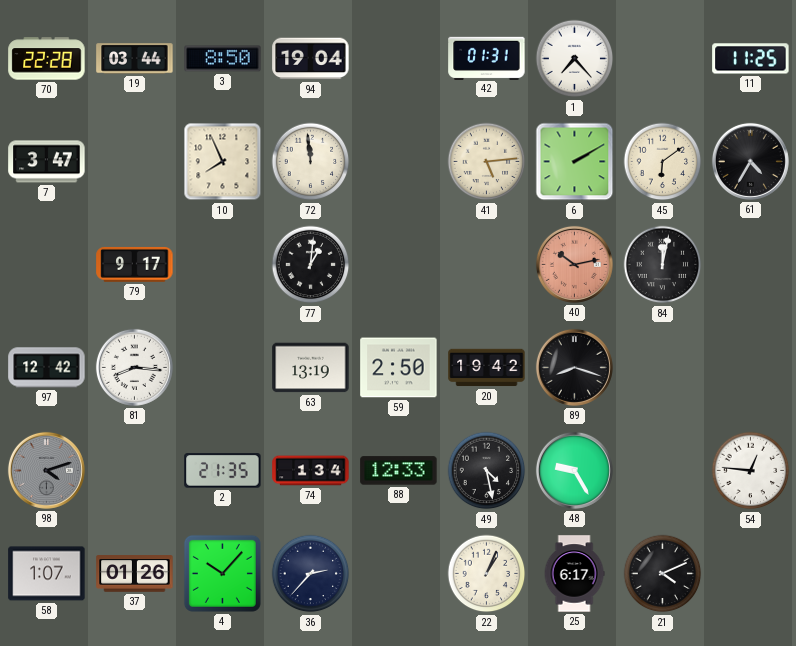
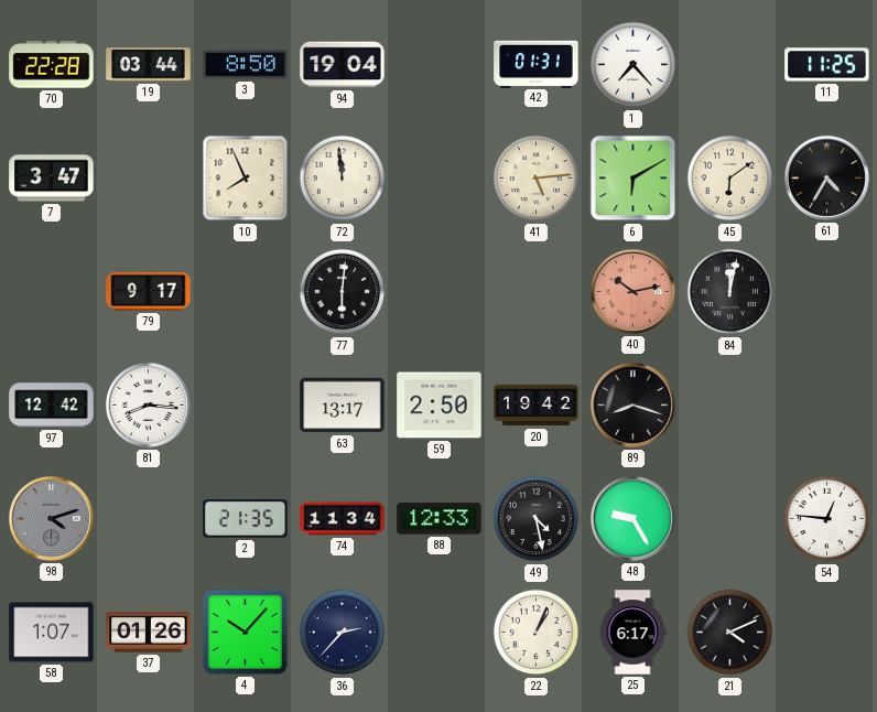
6: 2:10 -> 6:10 (634, 179)
77: 1:01 -> 6:01 (343, 292)
63: 13:19 -> 13:17 (343, 406)
74: 1:34 -> 11:34 (343, 519)
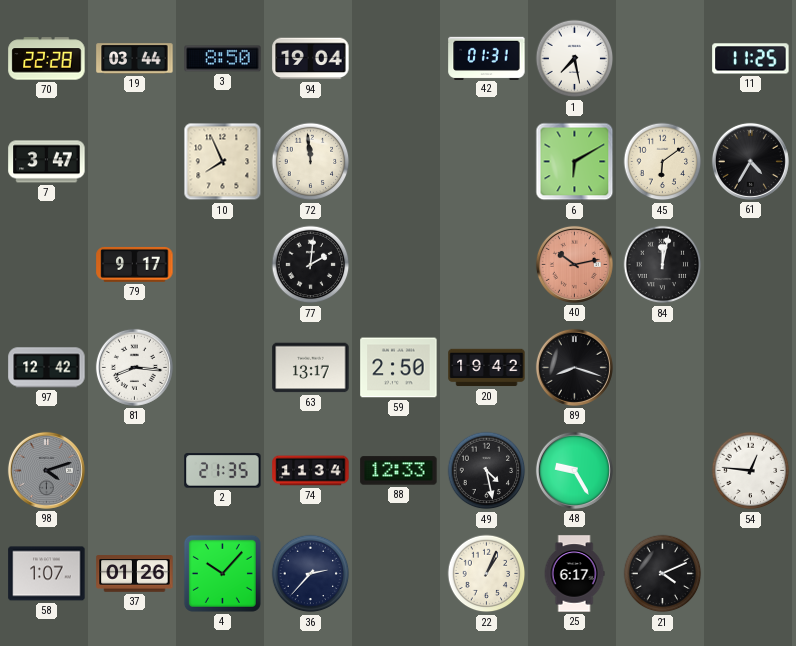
1: 7:23 -> 7:28 (575, 59)
41: 5:14 -> none (537, 179)
77: 6:01 -> 2:01 (311, 265)
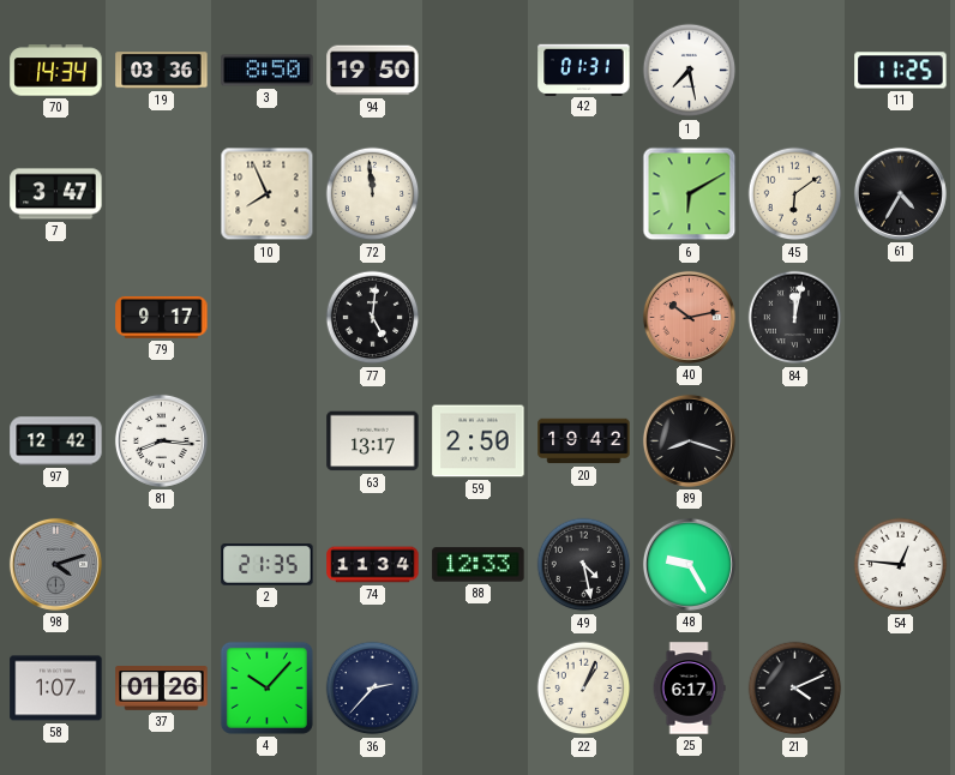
70: 22:28 -> 14:34 (56, 71)
19: 03:44 -> 03:36 (162, 71)
94: 19:04 -> 19:50 (373, 71)
77: 2:01 -> 5:01 (373, 318)
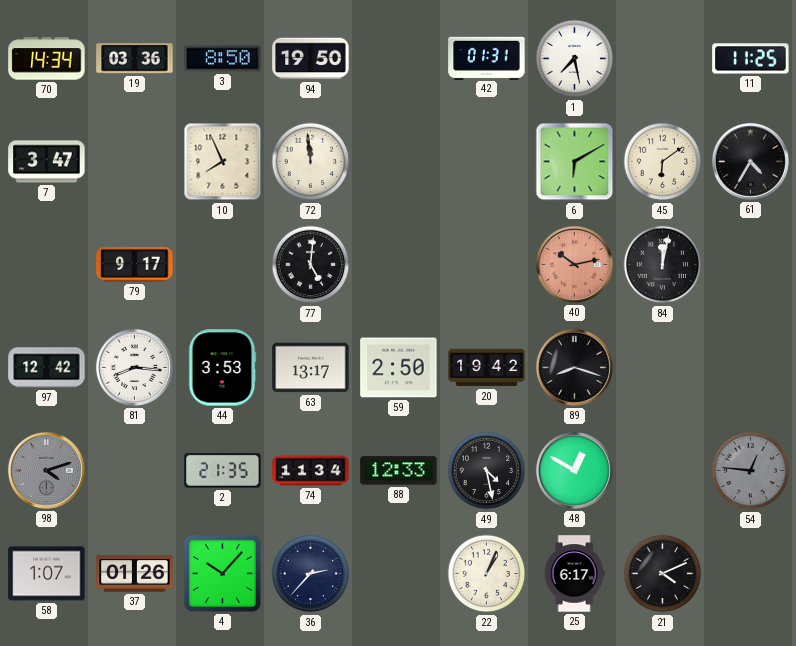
44: none -> 3:53 (222, 368)
48: 9:25 -> 12:50 (574, 470)
54 dial: white -> grey (751, 471)
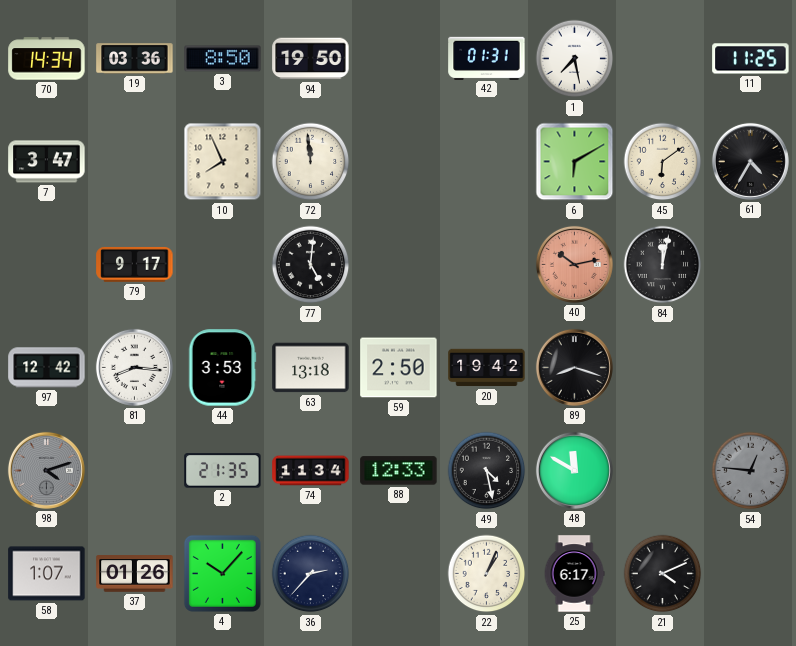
63: 13:17 -> 13:18 (311, 368)
48: 12:50 -> 11:50 (574, 470)
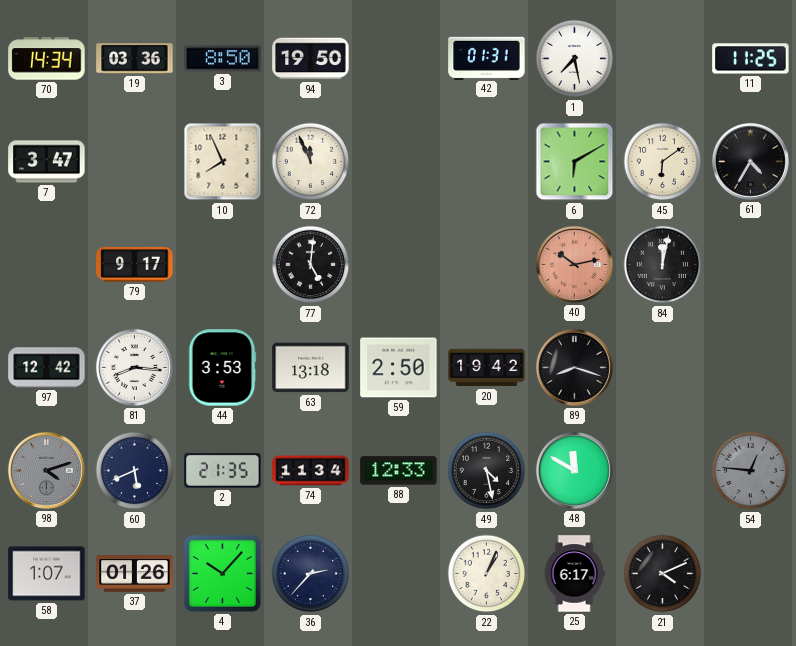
72: 11:59 -> 11:56 (311, 162)
60: none -> 5:41 (135, 471)
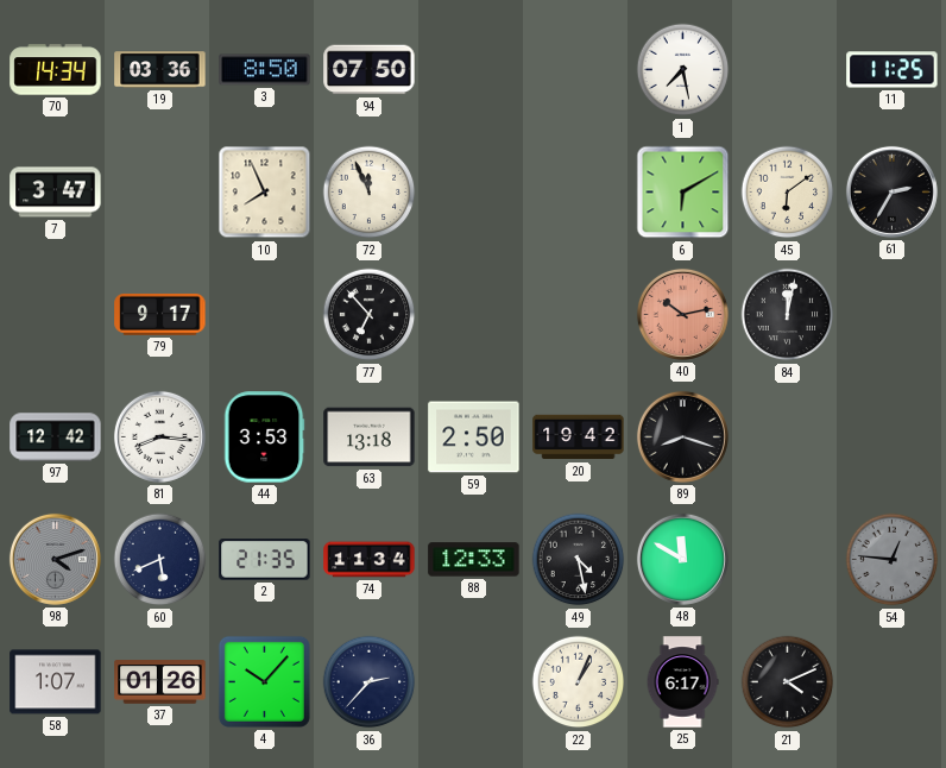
94: 19:50 -> 07:50 (370, 70)
42: 01:31 -> none (487, 58)
61: 4:35 -> 2:35 (891, 191)
77: 5:01 -> 6:53 (370, 315)
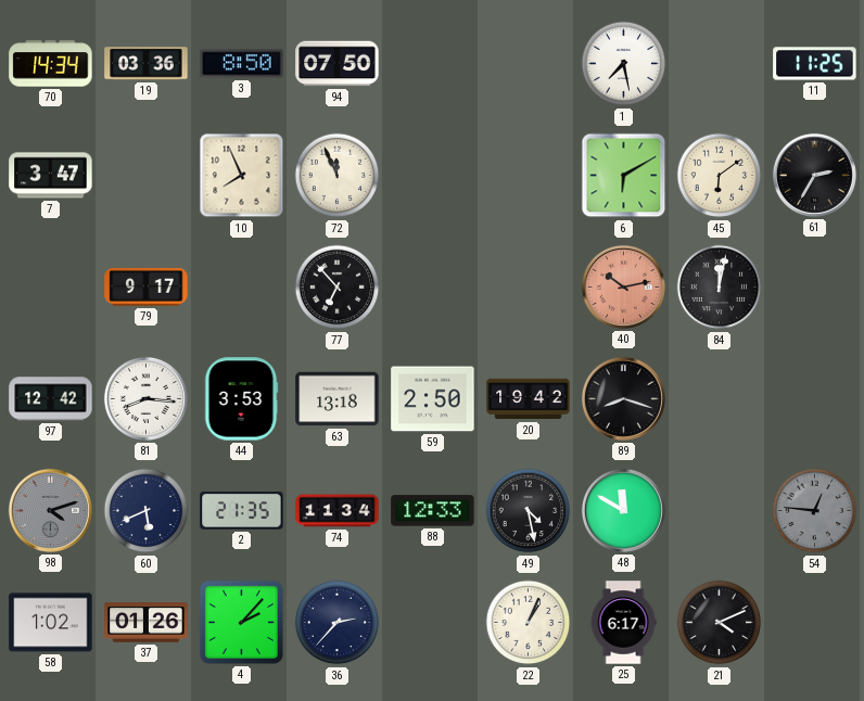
58: 1:07 -> 1:02 (51, 623)
4: 10:07 -> 2:07 (241, 622)
